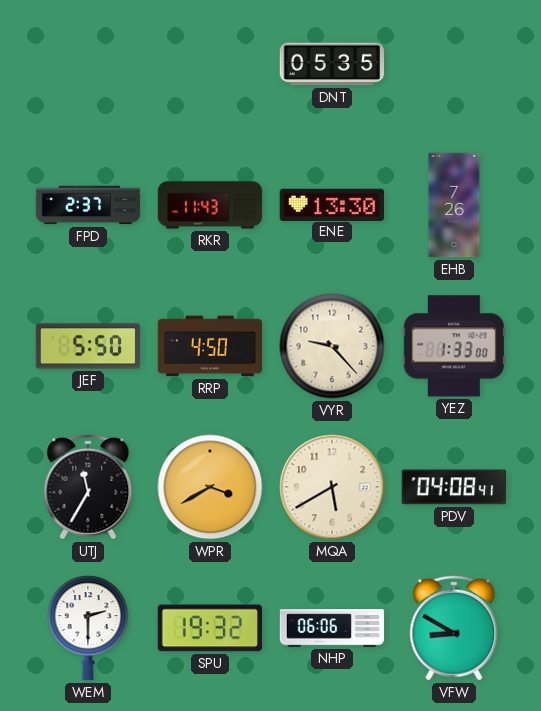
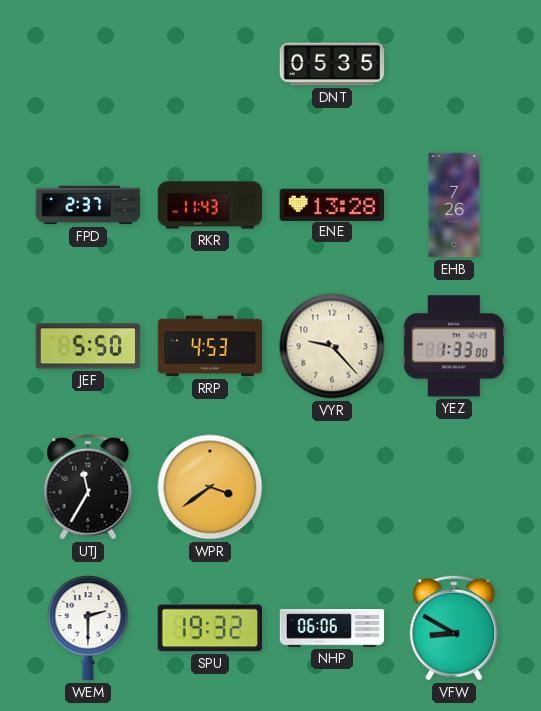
ENE: 13:30 -> 13:28 (331, 204)
RRP: 4:50 -> 4:53 (210, 346)
WPR: 3:40 -> 3:39 (210, 487)
MQA: 5:40 -> none (332, 487)
PDV: 04:08 -> none (453, 487)
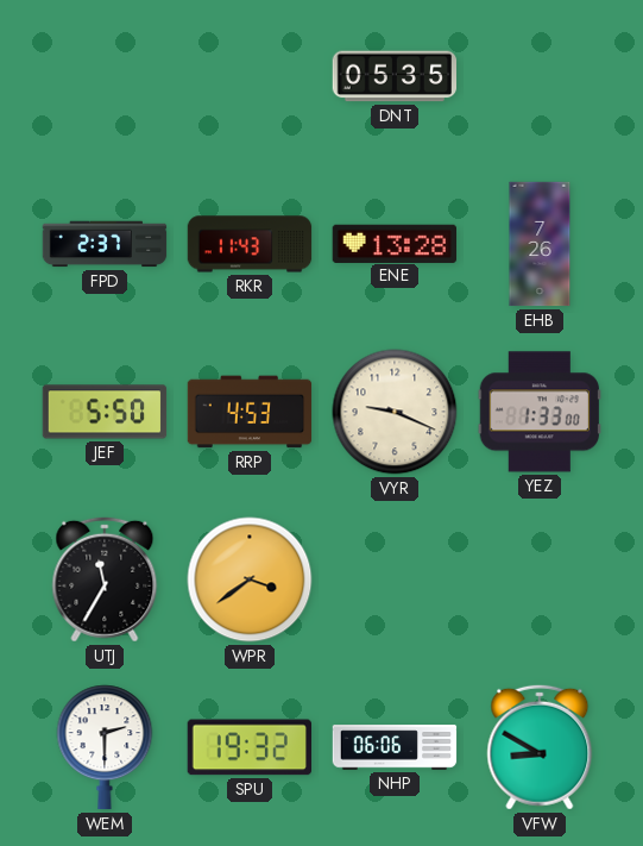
VYR: 9:23 -> 9:19 (395, 412)
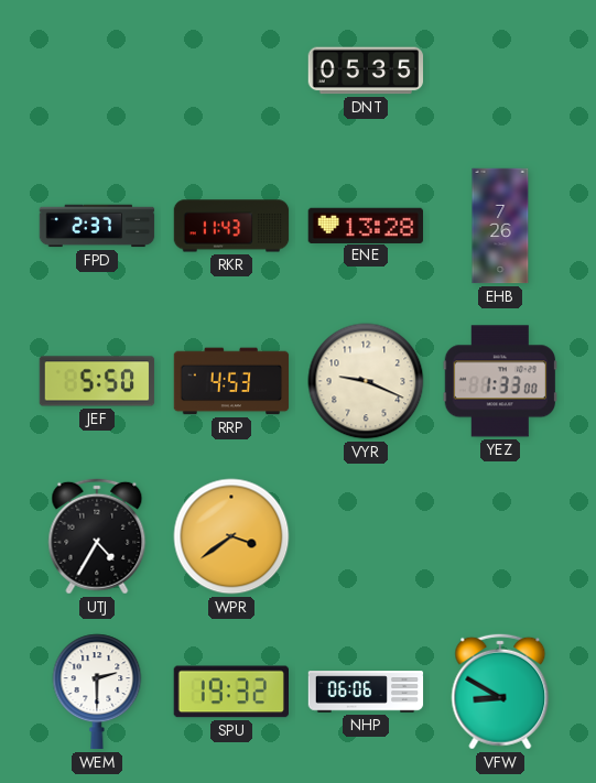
UTJ: 11:35 -> 4:35 (97, 536)
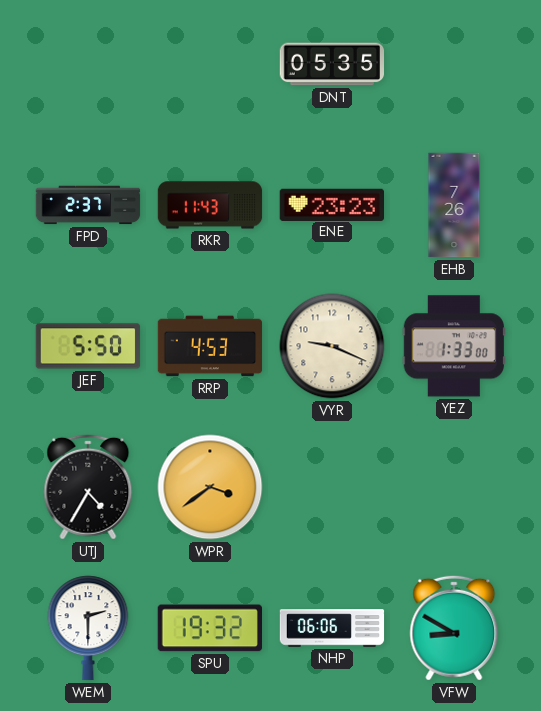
ENE: 13:28 -> 23:23 (331, 204)
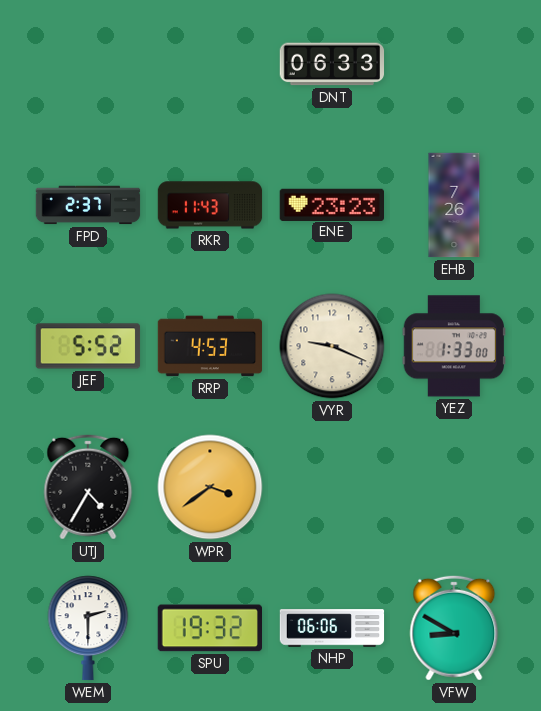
DNT: 05:35 -> 06:33 (332, 64)
JEF: 5:50 -> 5:52 (88, 346)
